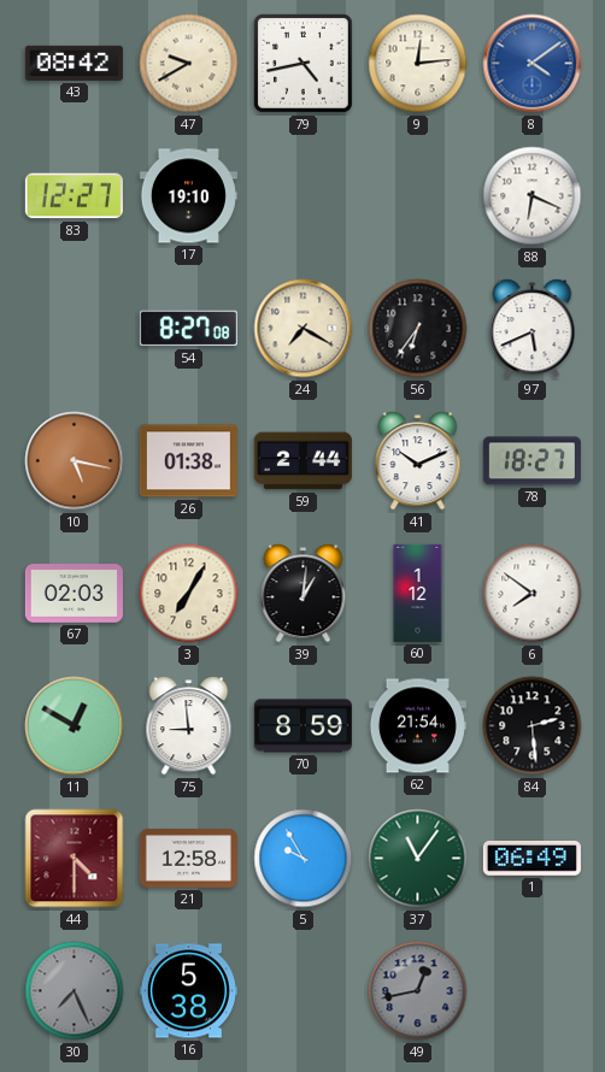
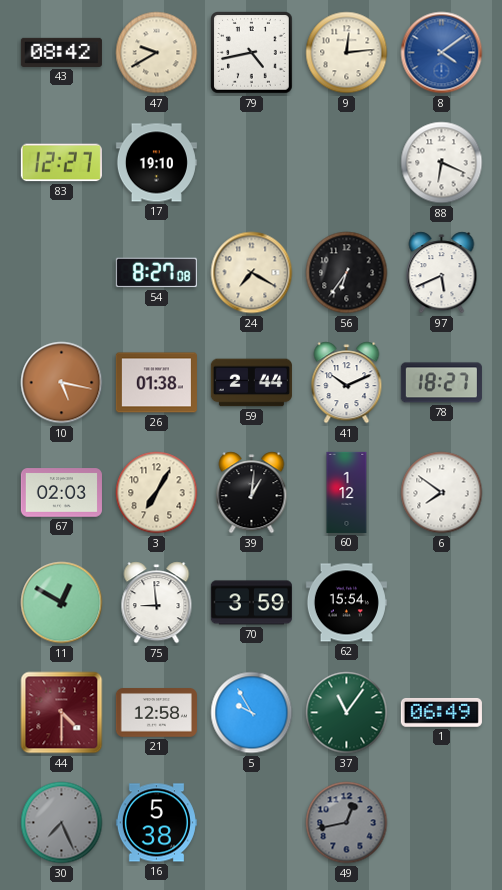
70: 8:59 -> 3:59 (251, 603)
62: 21:54 -> 15:54 (346, 603)
84: 2:29 -> none (533, 726)
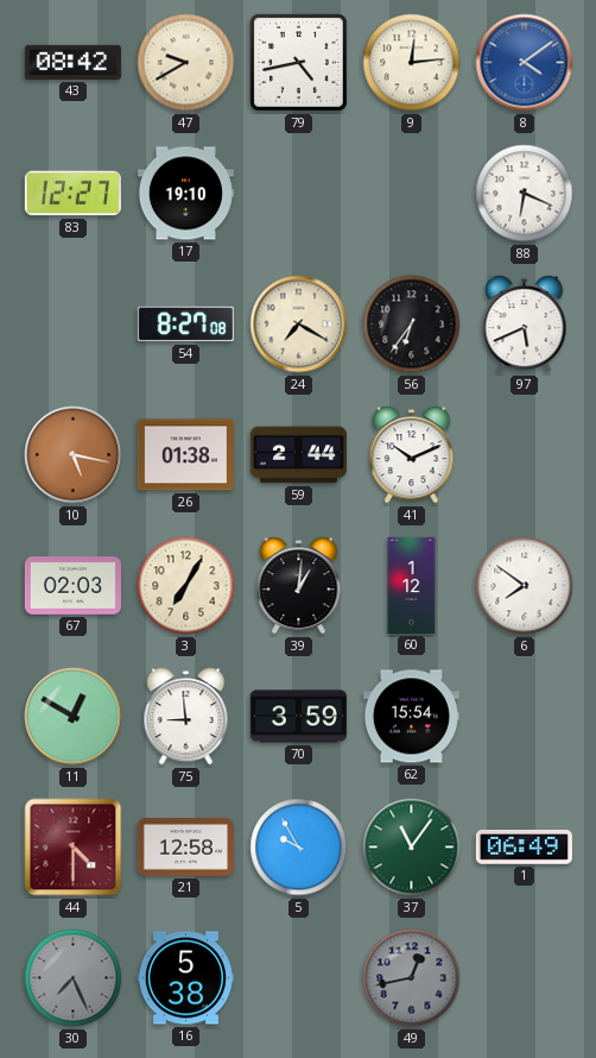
78: 18:27 -> none (441, 383)
